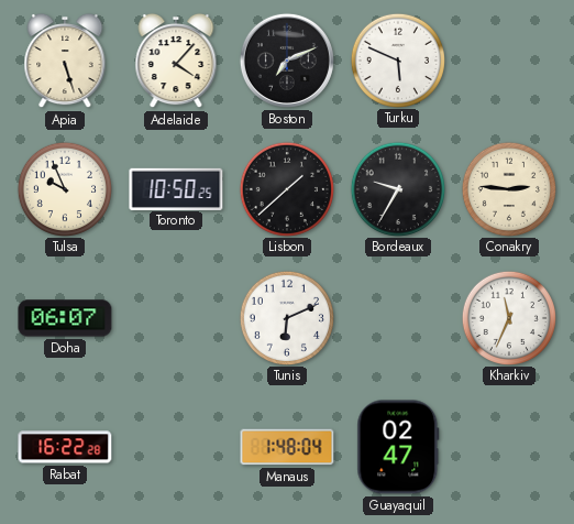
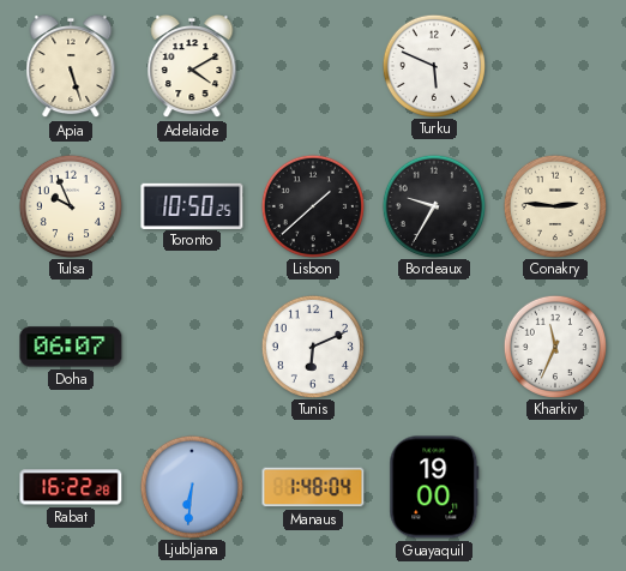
Adelaide: 4:07 -> 4:10 (192, 66)
Boston: 7:11 -> none (287, 61)
Ljubljana: none -> 6:31 (191, 486)
Guayaquil: 02:47 -> 19:00 (434, 487)
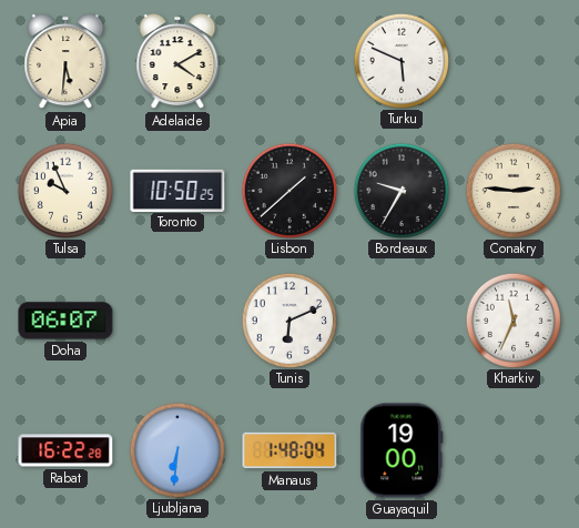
Apia: 5:27 -> 5:31 (65, 61)
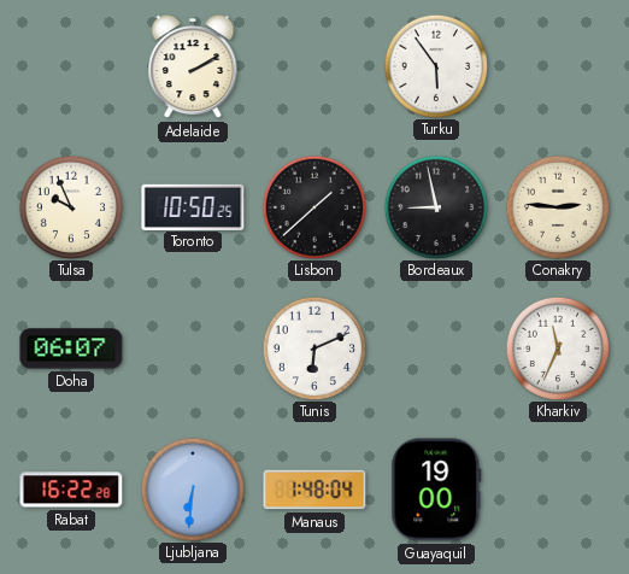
Apia: 5:31 -> none (65, 61)
Adelaide: 4:10 -> 2:10 (193, 66)
Turku: 5:49 -> 5:54 (435, 65)
Bordeaux: 9:35 -> 8:58 (435, 206)
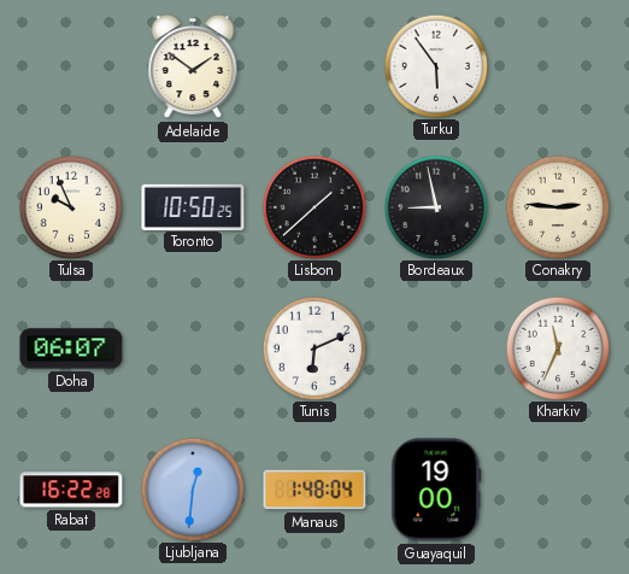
Adelaide: 2:10 -> 1:51 (193, 66)
Ljubljana: 6:31 -> 12:31 (192, 488)
